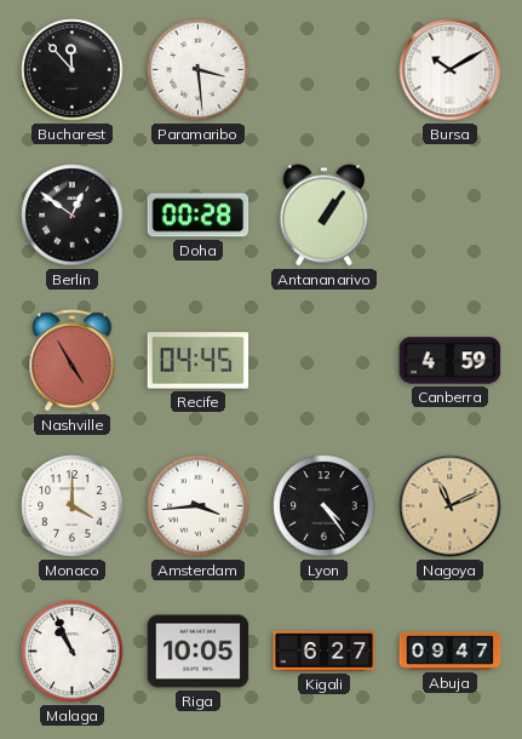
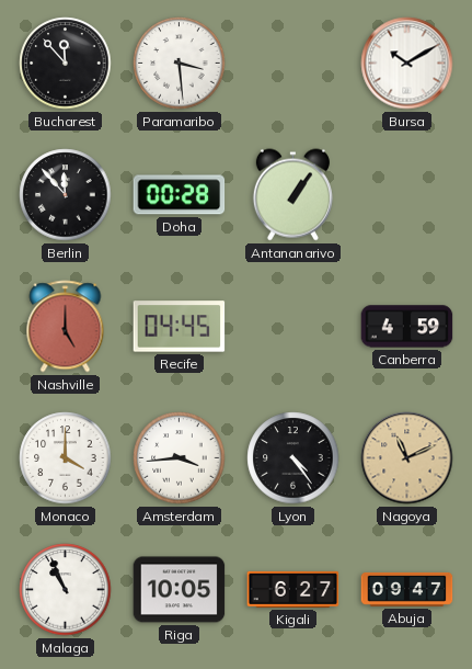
Berlin: 12:51 -> 11:53 (66, 195)
Nashville: 4:55 -> 5:00 (66, 327)
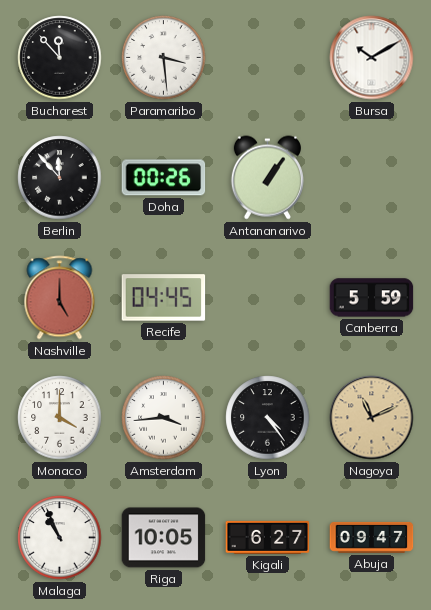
Doha: 00:28 -> 00:26 (164, 178)
Canberra: 4:59 -> 5:59 (372, 298)
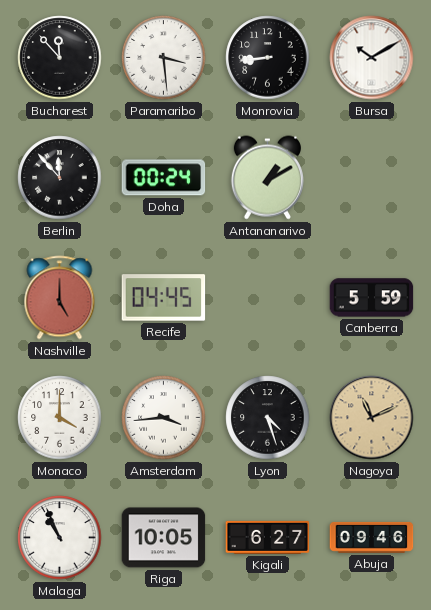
Monrovia: none -> 8:44 (268, 58)
Doha: 00:26 -> 00:24 (164, 178)
Antananarivo: 1:06 -> 1:10 (267, 178)
Lyon: 4:24 -> 4:27 (268, 418)
Abuja: 09:47 -> 09:46 (372, 537)
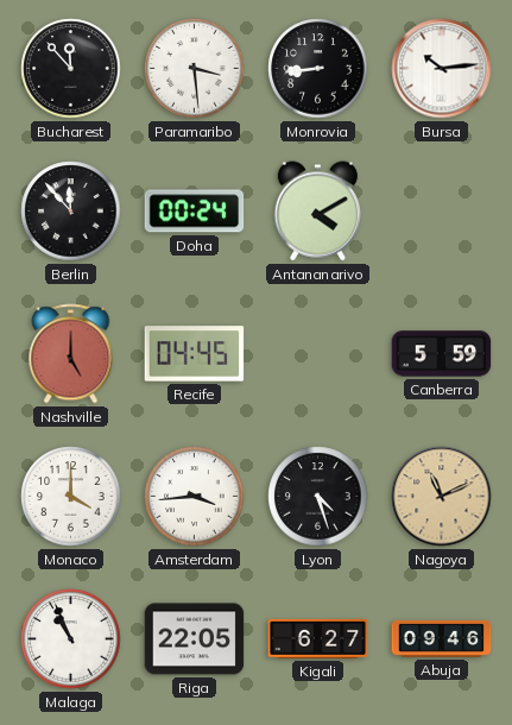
Bursa: 10:10 -> 10:14 (442, 69)
Antananarivo: 1:10 -> 4:10 (317, 212)
Riga: 10:05 -> 22:05 (195, 639)
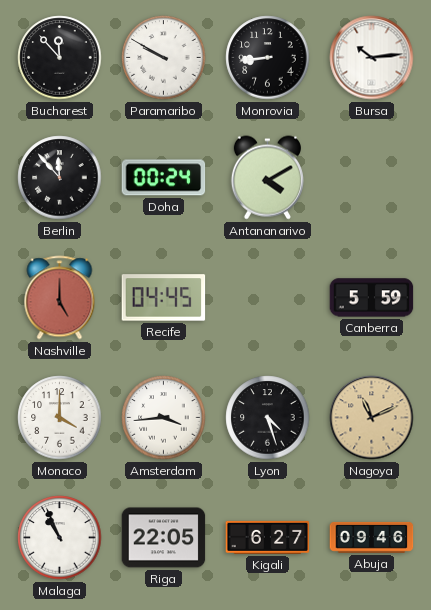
Paramaribo: 3:29 -> 9:50 (164, 58)
